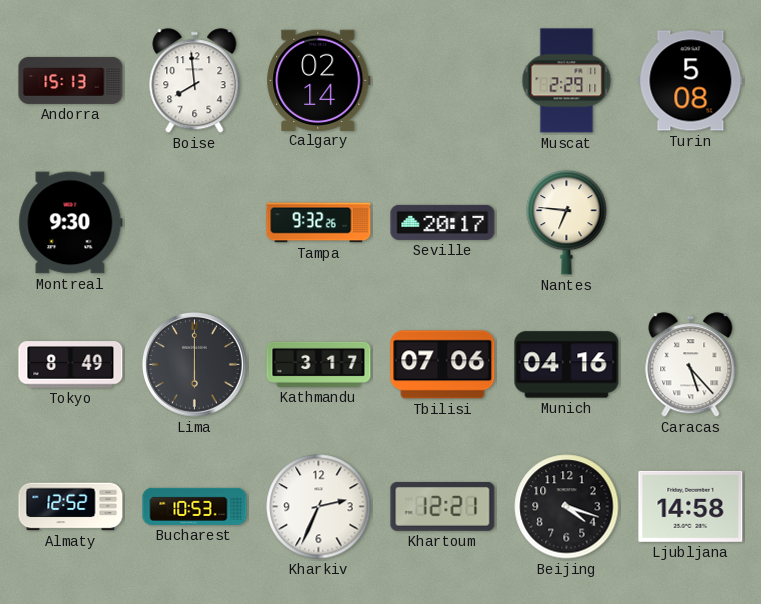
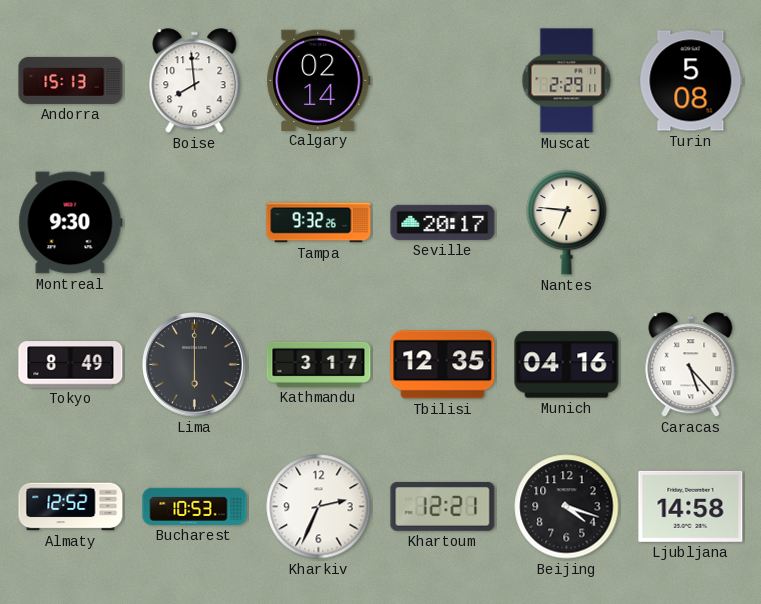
Tbilisi: 07:06 -> 12:35 (443, 365)
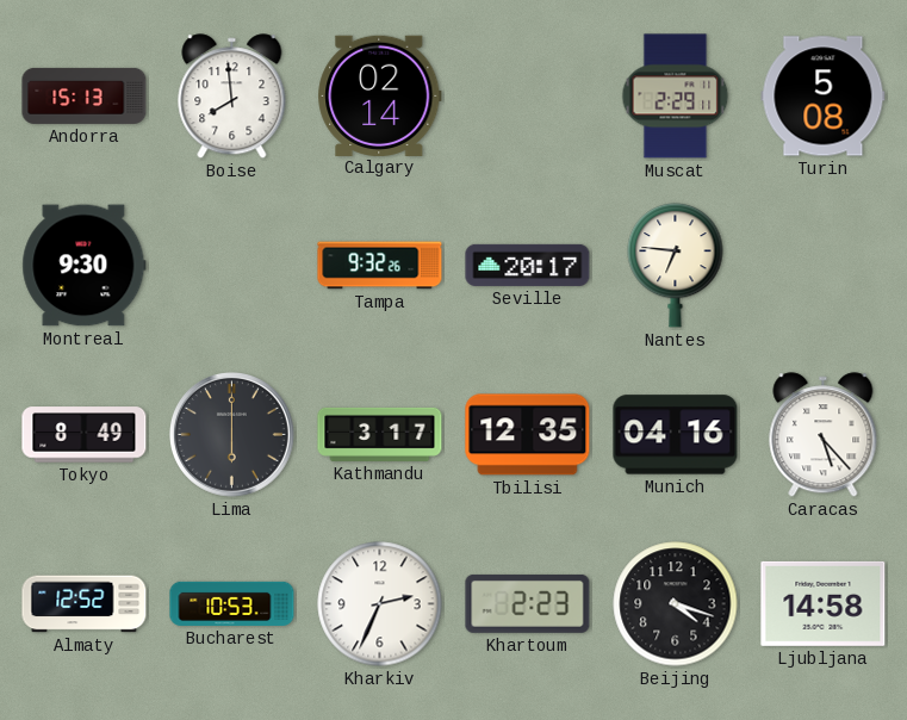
Khartoum: 12:21 -> 2:23 (528, 604)
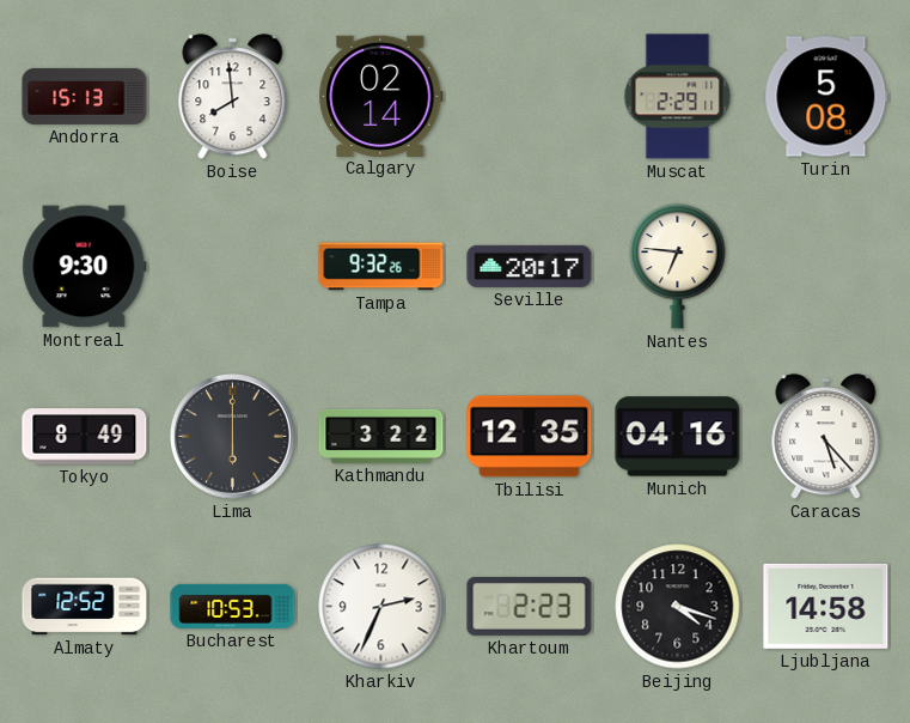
Kathmandu: 3:17 -> 3:22 (381, 436)
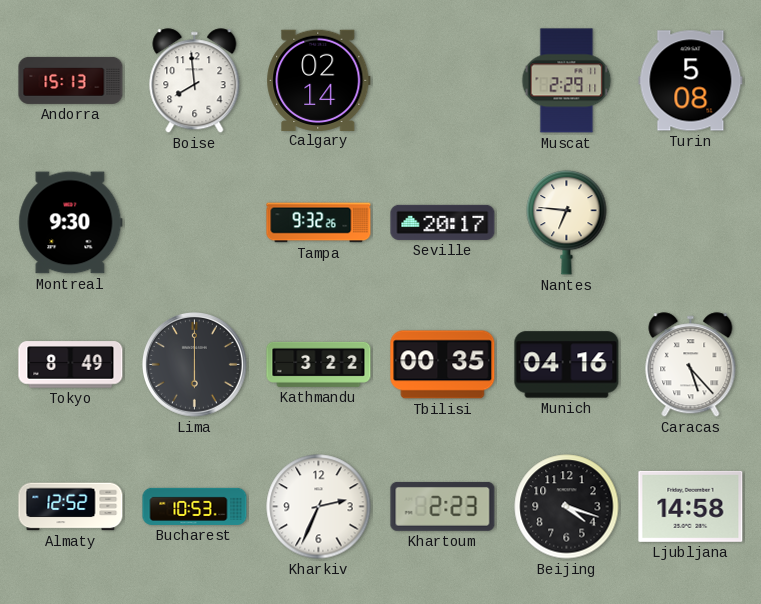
Tbilisi: 12:35 -> 00:35 (443, 365)
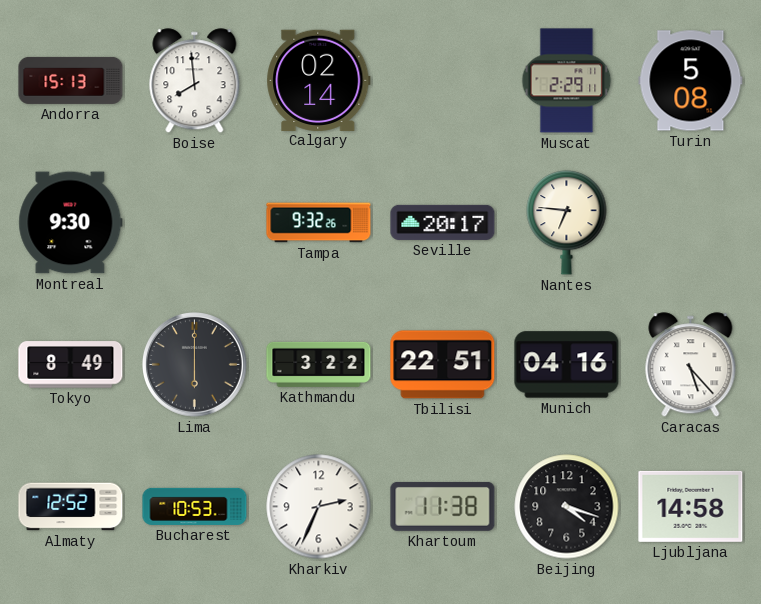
Tbilisi: 00:35 -> 22:51 (443, 365)
Khartoum: 2:23 -> 11:38 (443, 507)
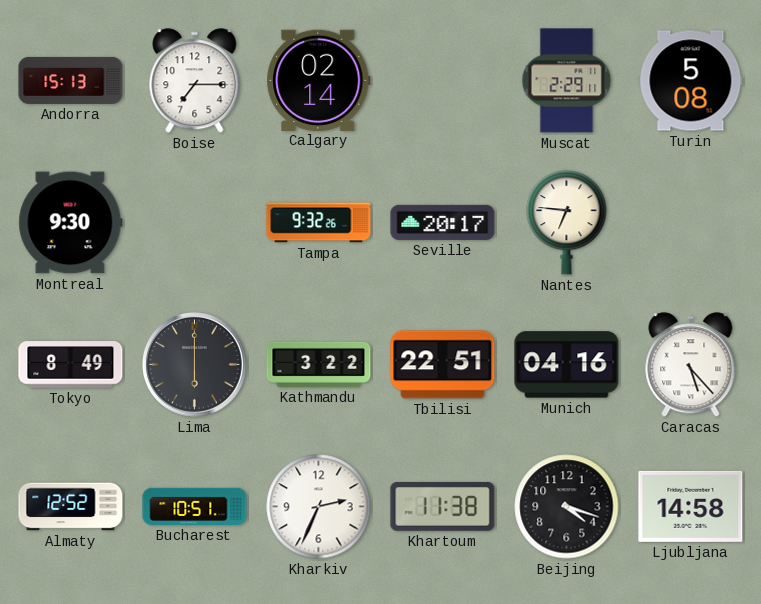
Boise: 7:59 -> 7:15 (195, 81)
Bucharest: 10:53 -> 10:51 (195, 506)
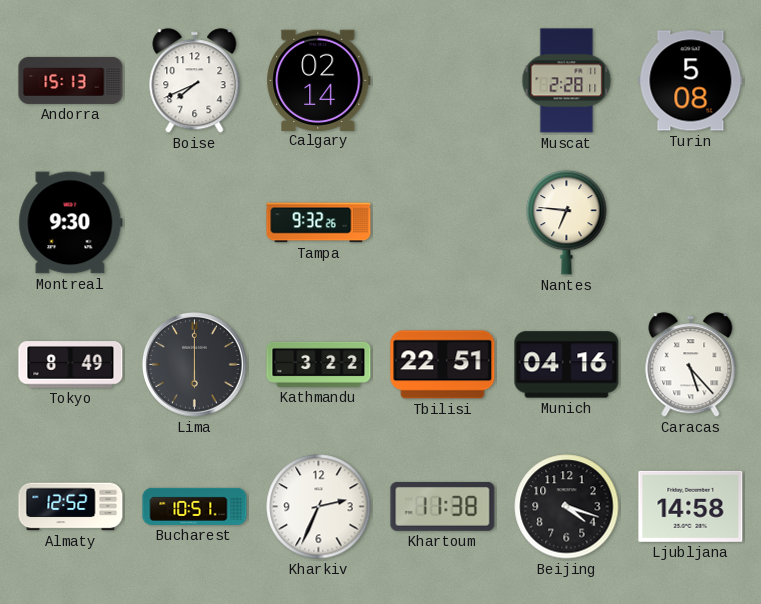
Boise: 7:15 -> 7:41 (195, 81)
Muscat: 2:29 -> 2:28 (567, 81)
Seville: 20:17 -> none (443, 222)
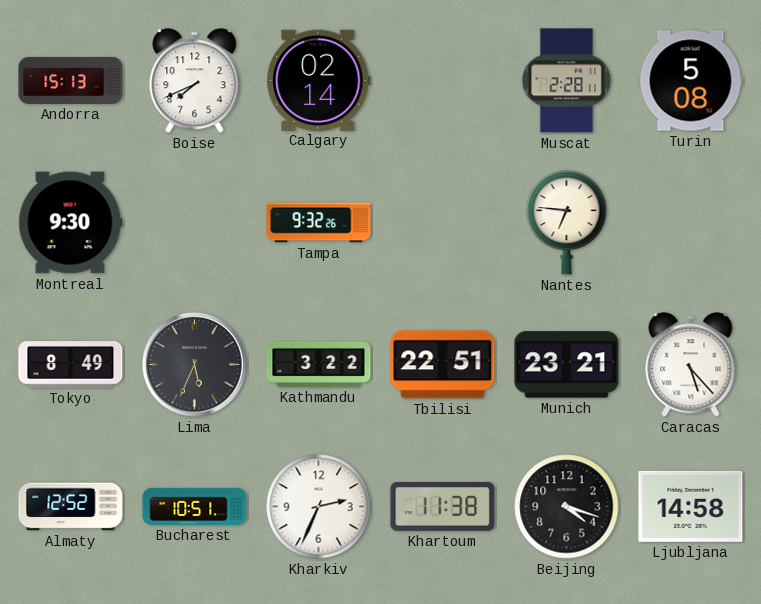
Lima: 6:00 -> 5:34 (194, 364)
Munich: 04:16 -> 23:21 (567, 365)
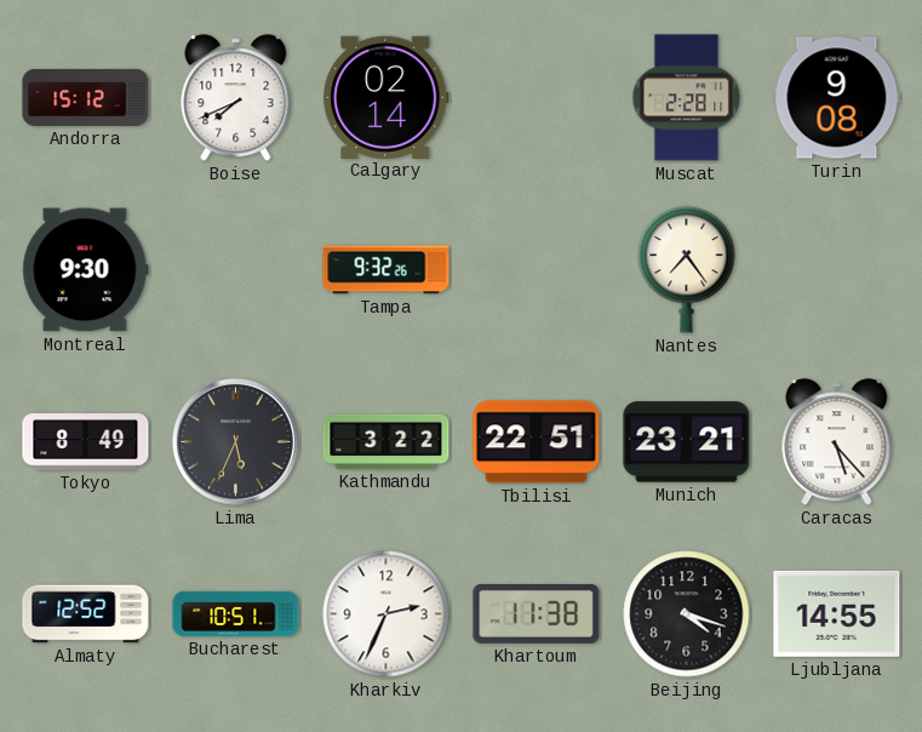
Andorra: 15:13 -> 15:12 (86, 97)
Turin: 5:08 -> 9:08 (837, 98)
Nantes: 6:46 -> 7:24 (687, 269)
Ljubljana: 14:58 -> 14:55 (837, 613)
